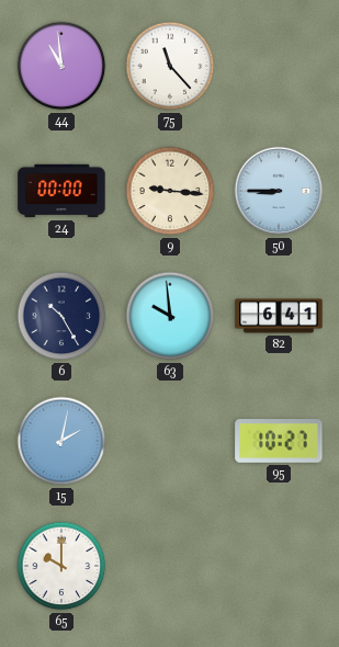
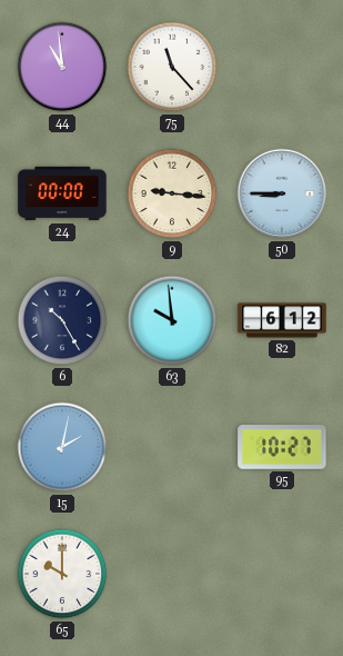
82: 6:41 -> 6:12 (282, 320)
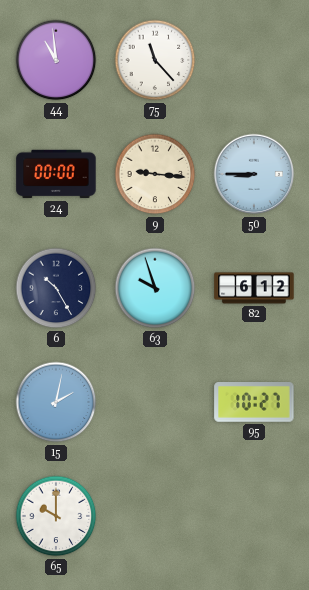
63: 9:59 -> 9:57 (155, 288)
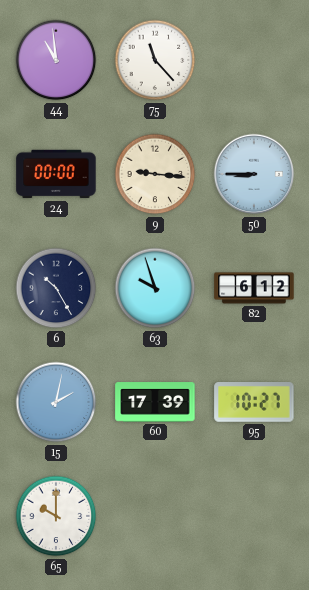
60: none -> 17:39 (155, 402)
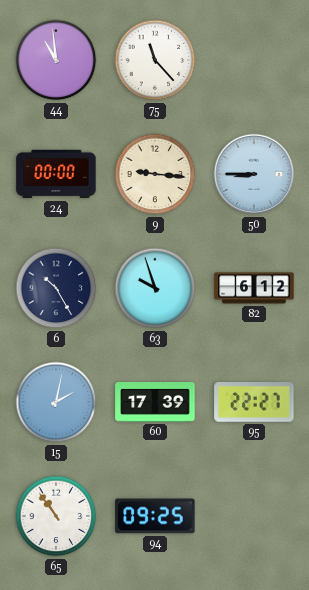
95: 10:27 -> 22:27 (254, 403)
65: 10:00 -> 10:54 (56, 516)
94: none -> 09:25 (155, 516)
